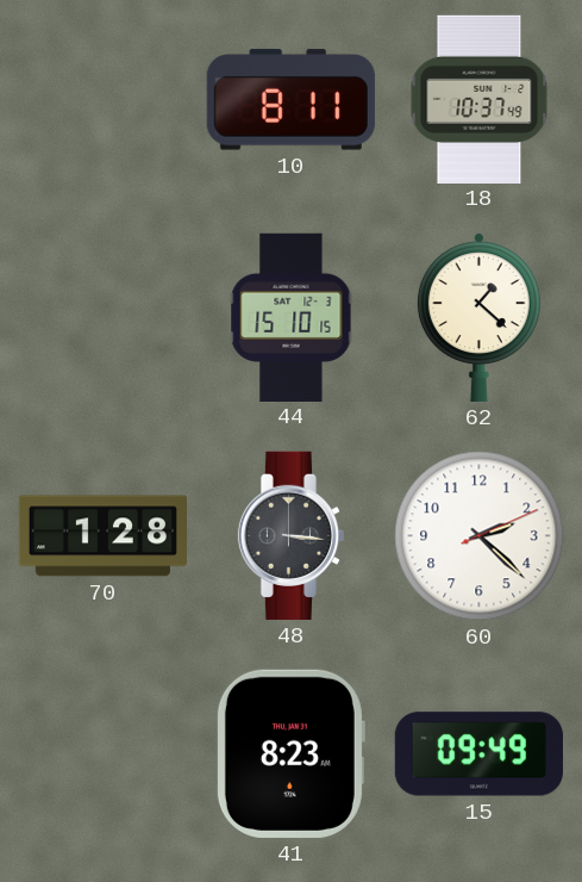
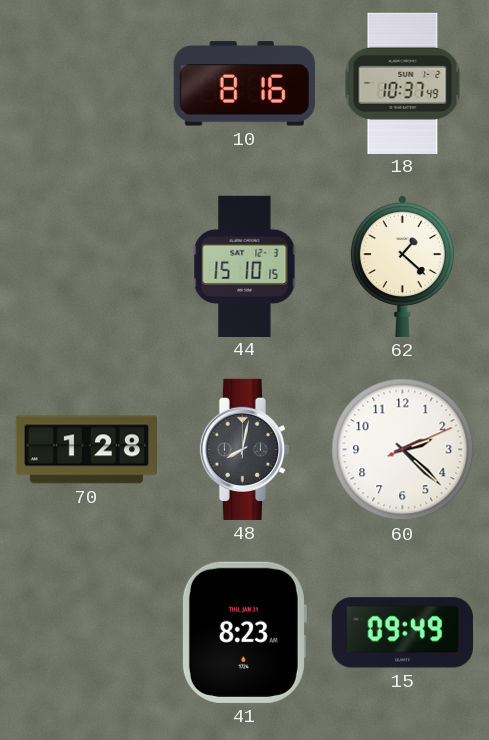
10: 8:11 -> 8:16 (244, 84)
48: 3:16 -> 8:02 (244, 449)
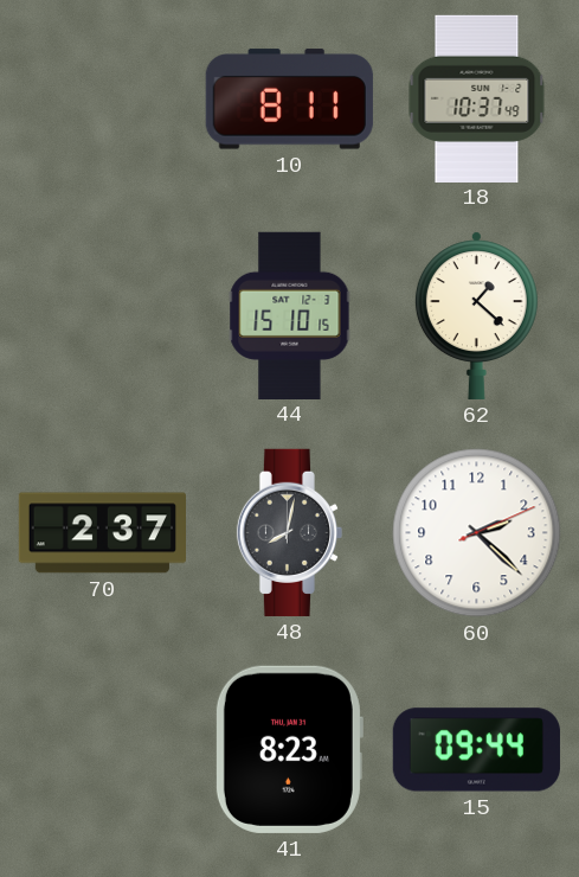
10: 8:16 -> 8:11 (289, 100)
70: 1:28 -> 2:37 (102, 533)
15: 09:49 -> 09:44 (476, 750)
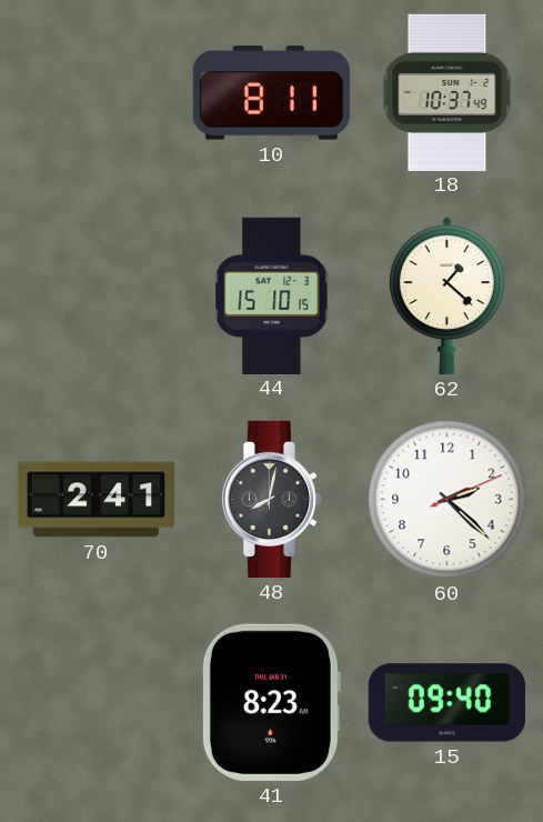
70: 2:37 -> 2:41 (95, 500)
15: 09:44 -> 09:40 (446, 703)
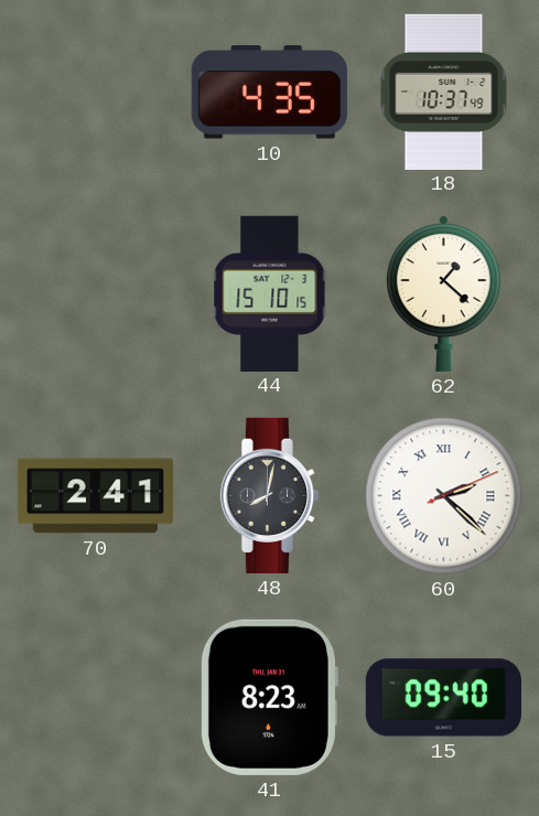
10: 8:11 -> 4:35 (269, 93)
60 numerals: Arabic -> Roman (444, 496)
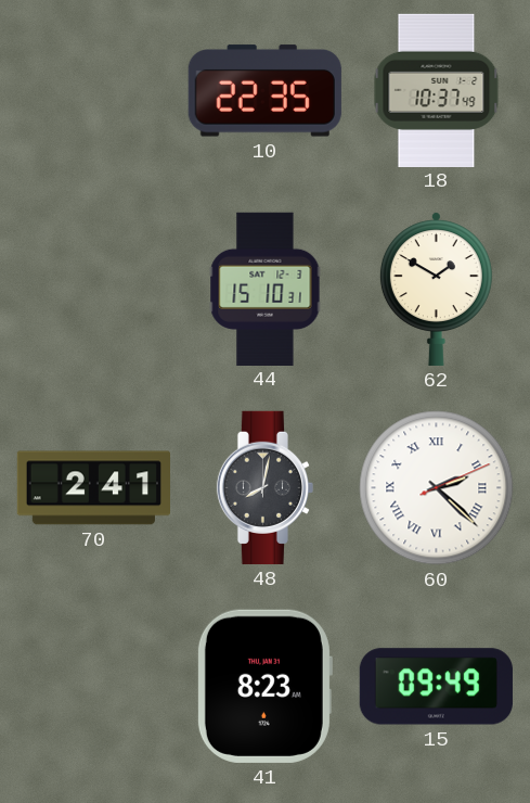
10: 4:35 -> 22:35 (264, 91)
44: 15:10:15 -> 15:10:31 (266, 289)
62: 1:22 -> 1:50 (436, 289)
15: 09:40 -> 09:49 (436, 687)
